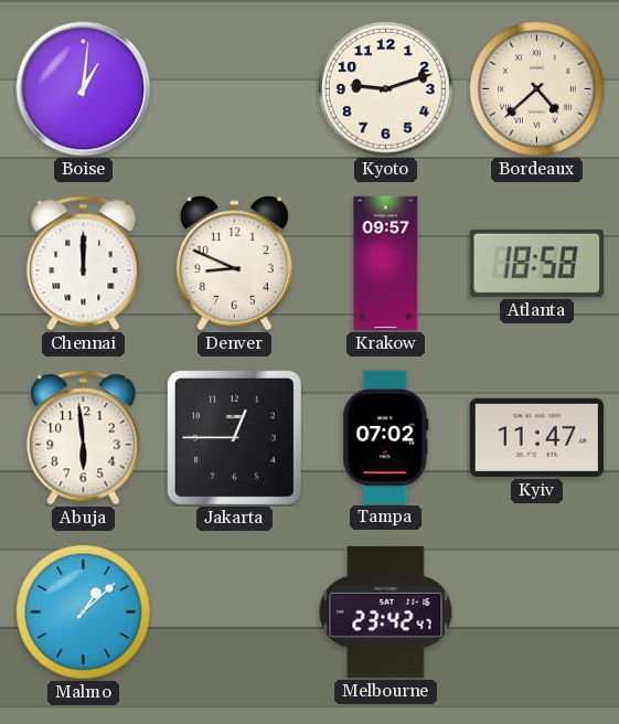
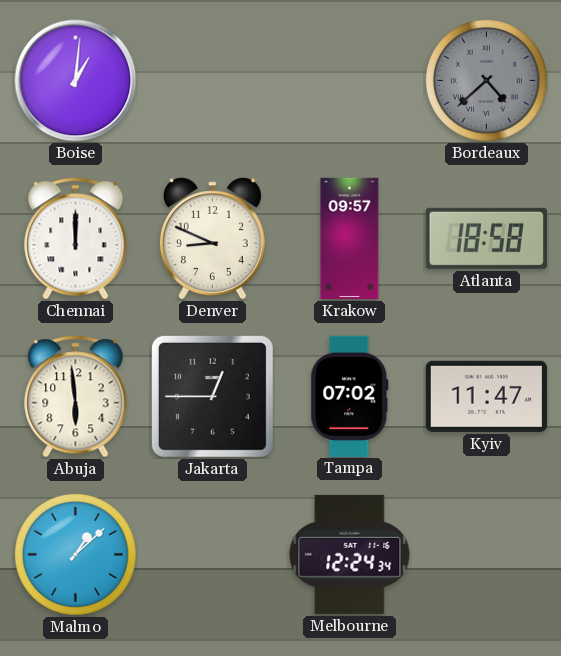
Kyoto: 9:12 -> none (385, 88)
Bordeaux dial: cream -> grey (486, 80)
Melbourne: 23:42 -> 12:24 (350, 554)
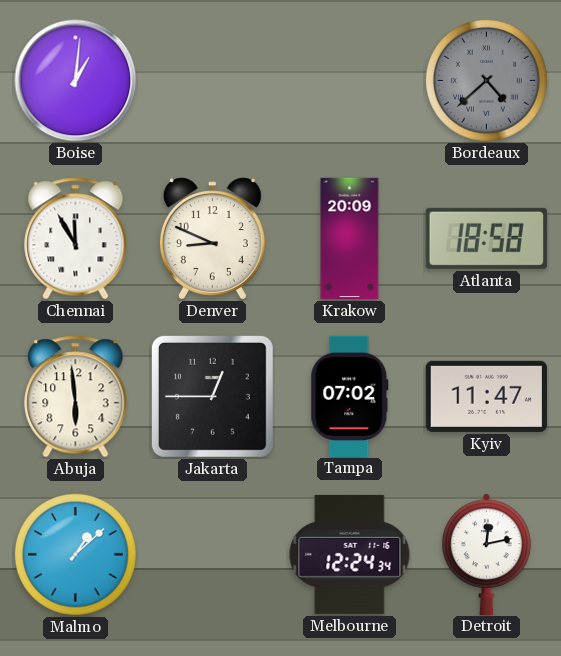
Chennai: 12:00 -> 11:55 (76, 239)
Krakow: 09:57 -> 20:09 (350, 239)
Detroit: none -> 12:13 (487, 554)
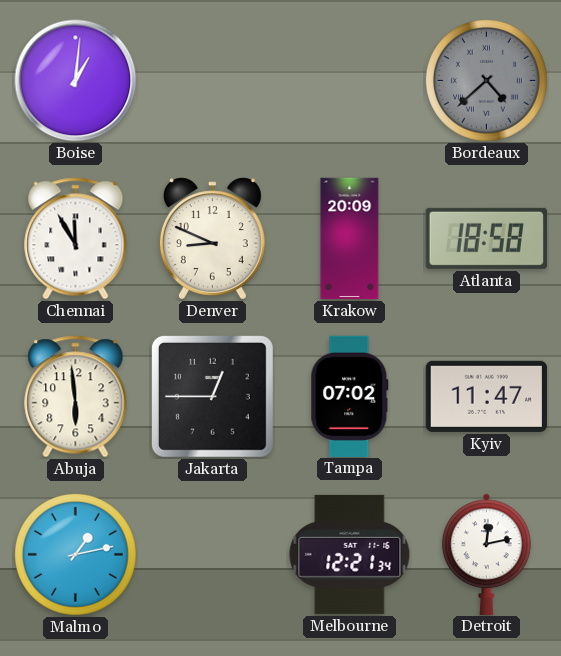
Malmo: 1:08 -> 1:13 (75, 554)
Melbourne: 12:24 -> 12:21 (350, 554)
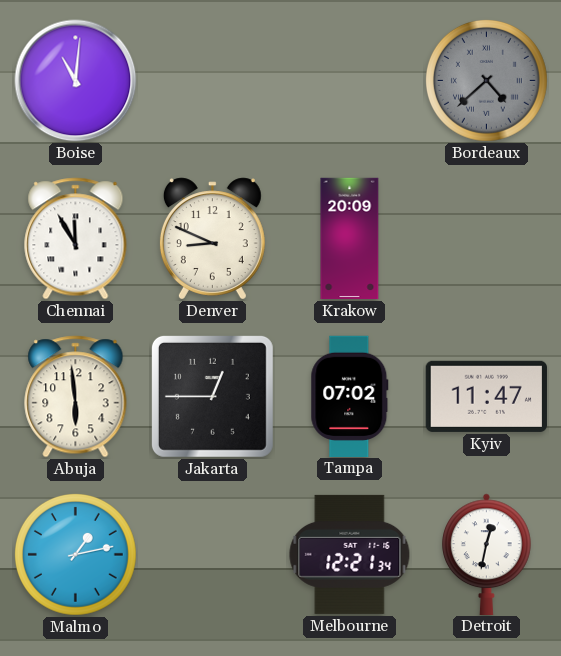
Boise: 1:01 -> 11:01 (76, 81)
Atlanta: 18:58 -> none (486, 238)
Detroit: 12:13 -> 12:32 (487, 554)
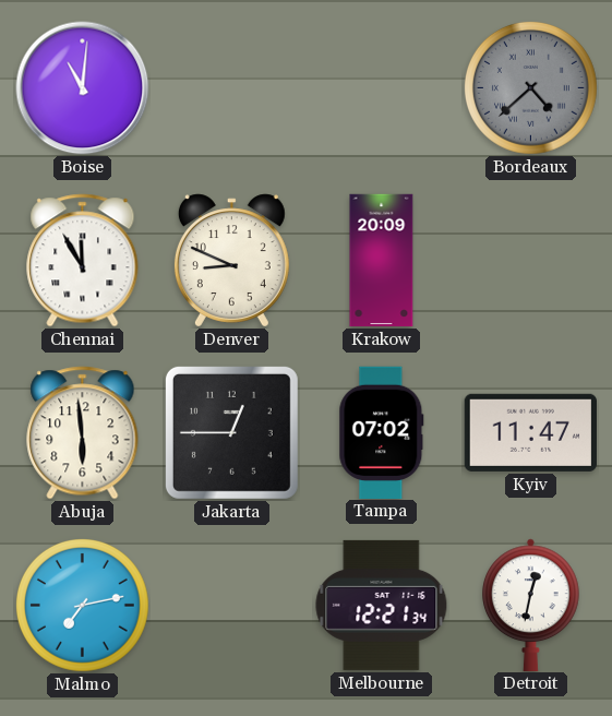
Malmo: 1:13 -> 7:13 (82, 605)
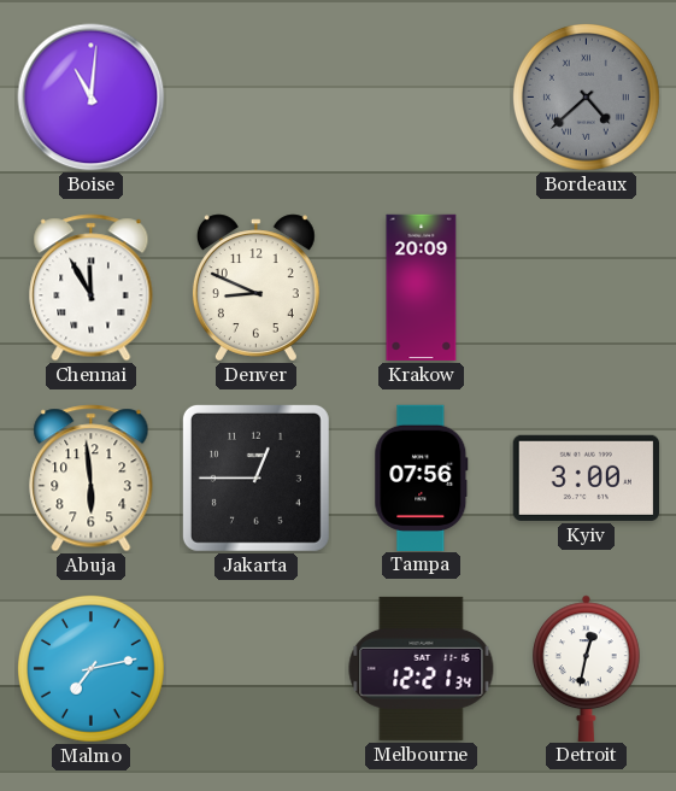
Tampa: 07:02 -> 07:56 (422, 477)
Kyiv: 11:47 -> 3:00 (586, 477)
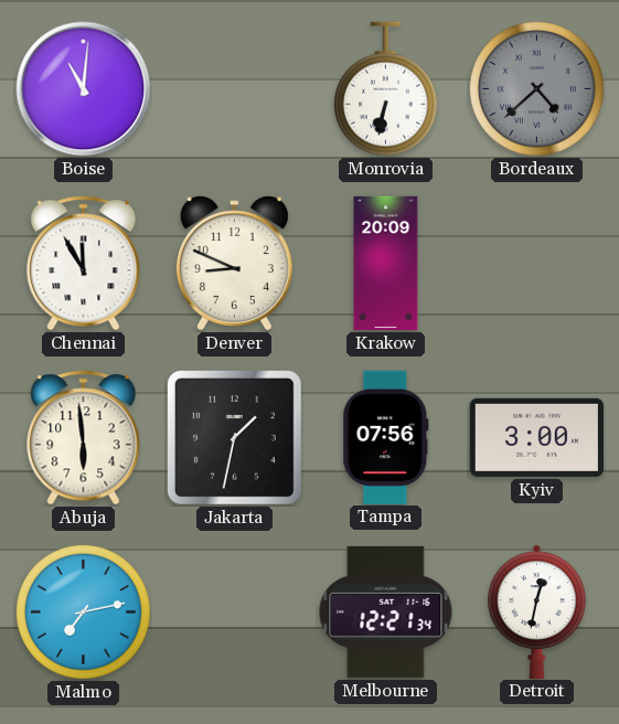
Monrovia: none -> 6:32 (385, 89)
Jakarta: 12:45 -> 1:32 (234, 437)
